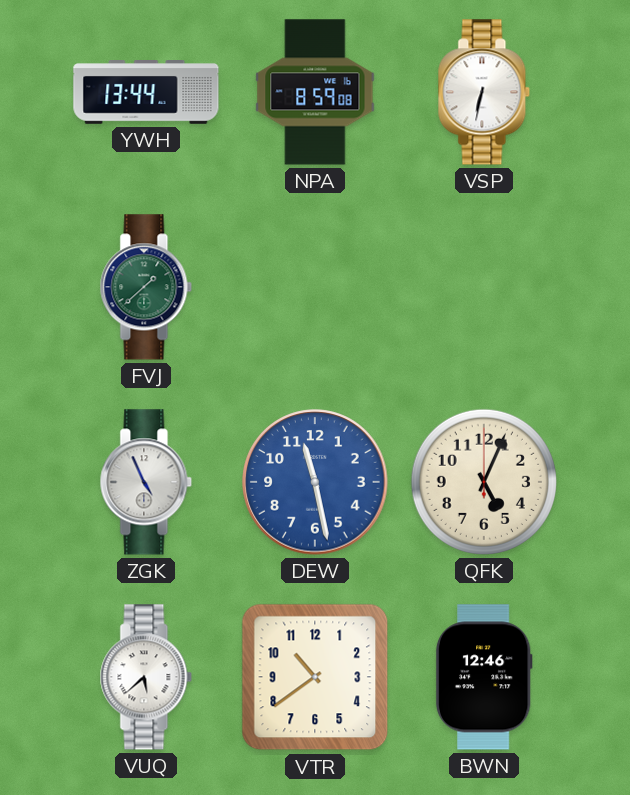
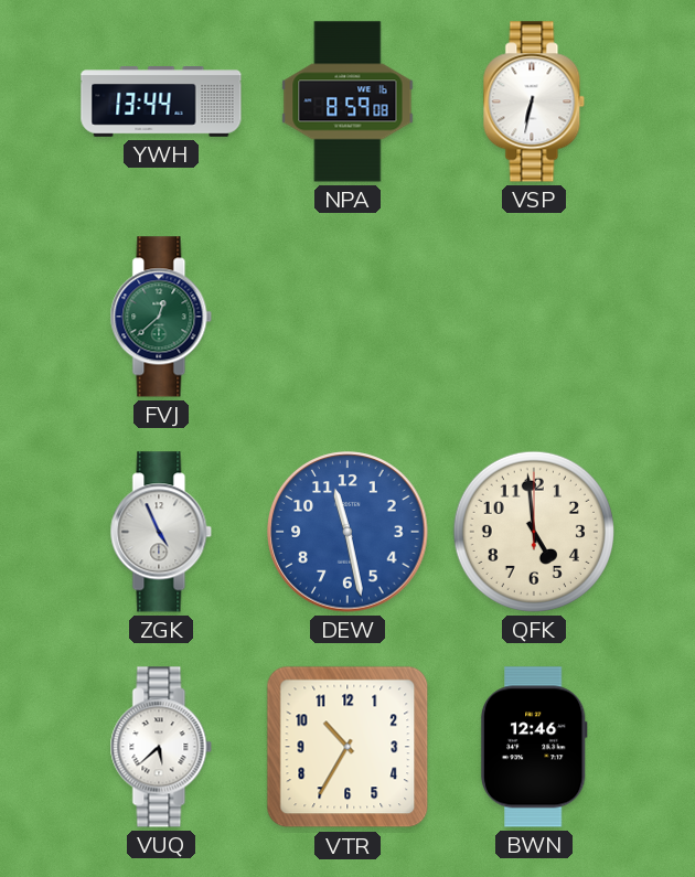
FVJ: 1:38 -> 12:38 (161, 317)
QFK: 5:04 -> 4:59 (534, 532)
VTR: 10:39 -> 10:35 (347, 747)
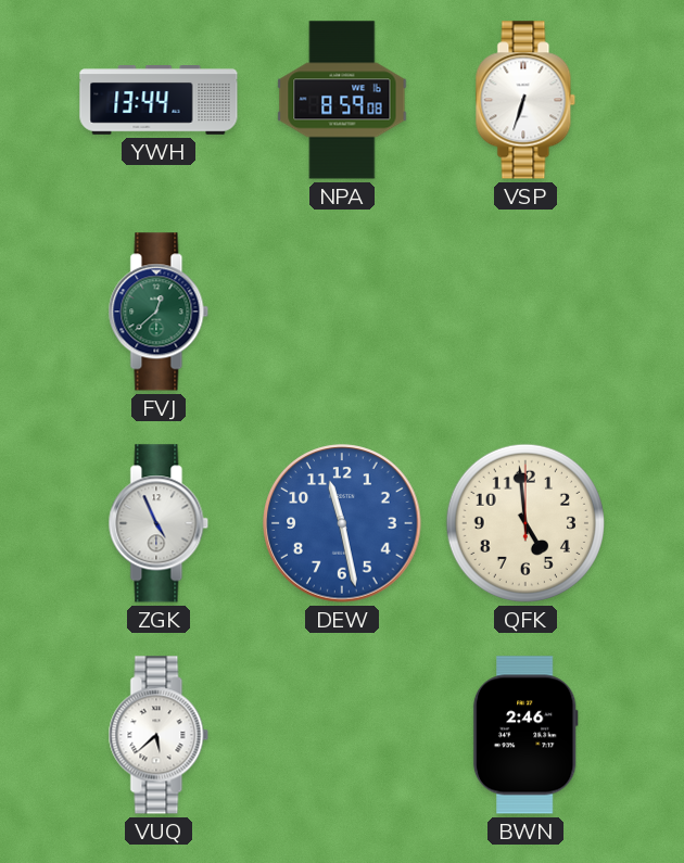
VSP: 6:32 -> 6:33 (525, 100)
VTR: 10:35 -> none (347, 747)
BWN: 12:46 -> 2:46 (525, 735)
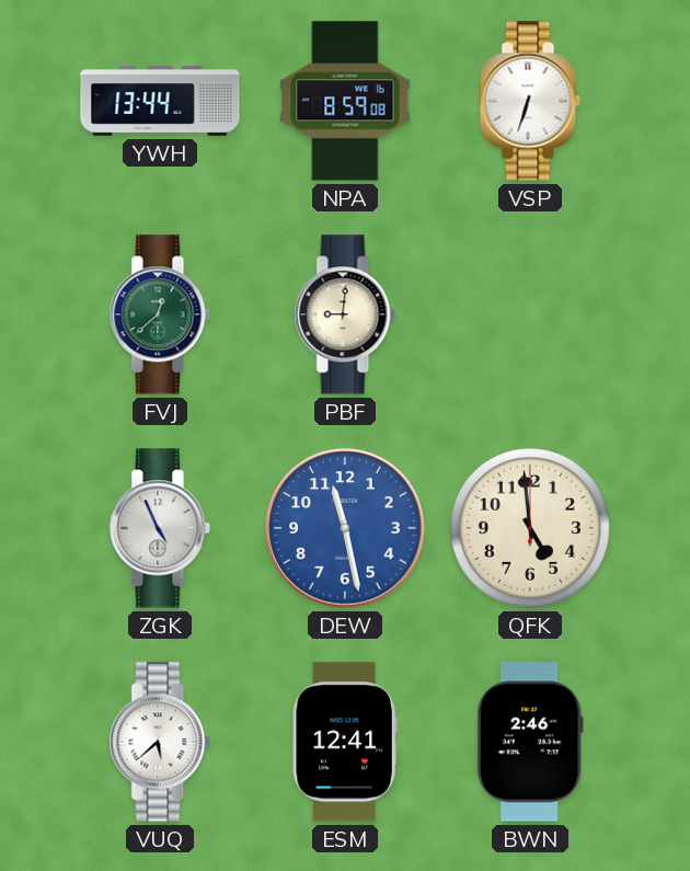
PBF: none -> 9:01 (345, 314)
ESM: none -> 12:41 (345, 742)
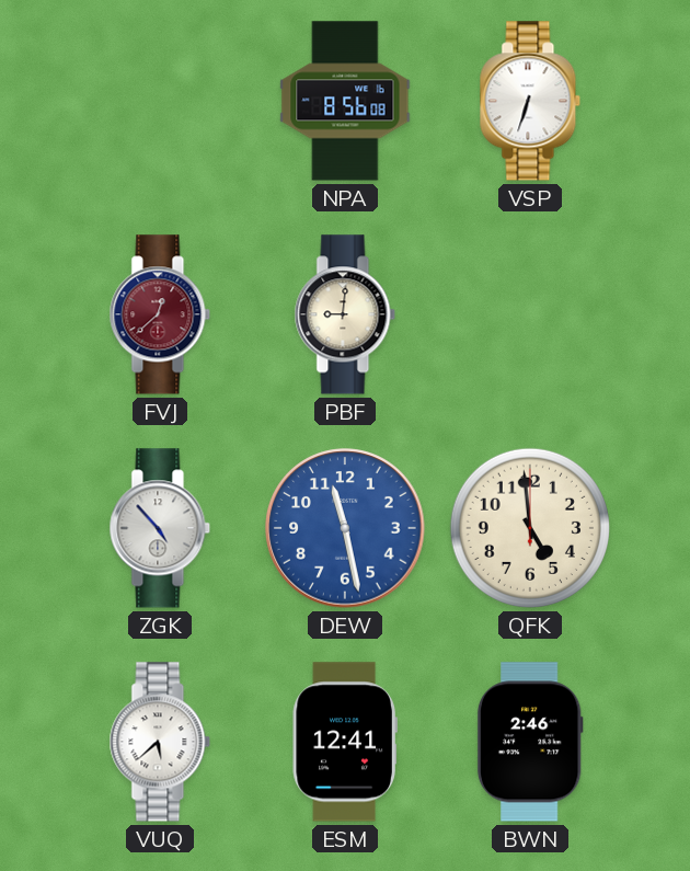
YWH: 13:44 -> none (160, 102)
NPA: 8:59 -> 8:56 (345, 101)
FVJ dial: green -> burgundy (160, 314)
ZGK: 4:56 -> 4:53 (160, 528)
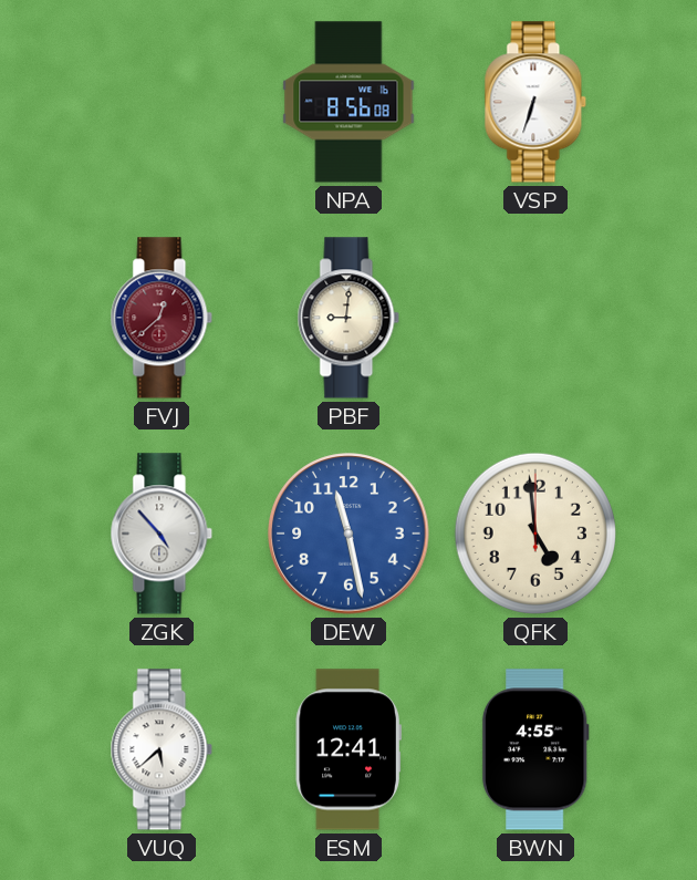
BWN: 2:46 -> 4:55 (535, 749)
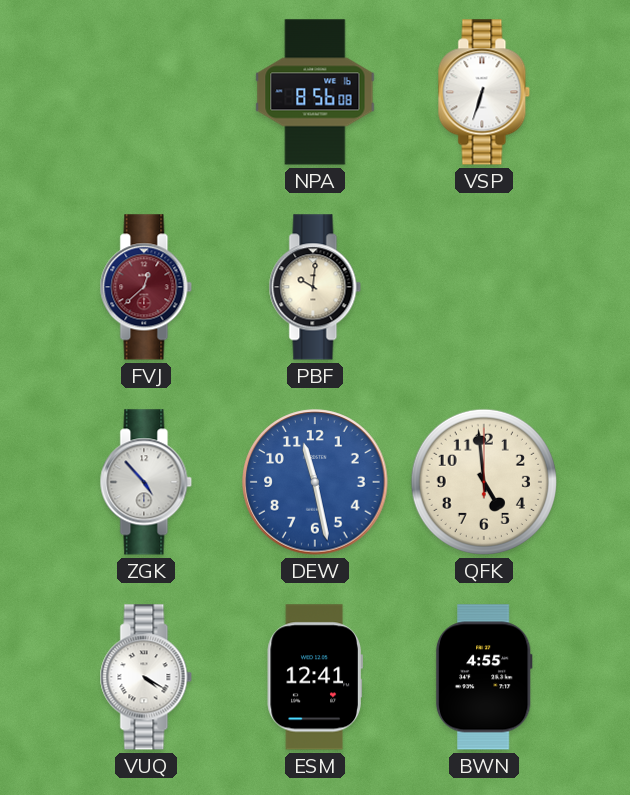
PBF: 9:01 -> 10:01 (315, 287)
VUQ: 5:38 -> 4:20 (146, 677)
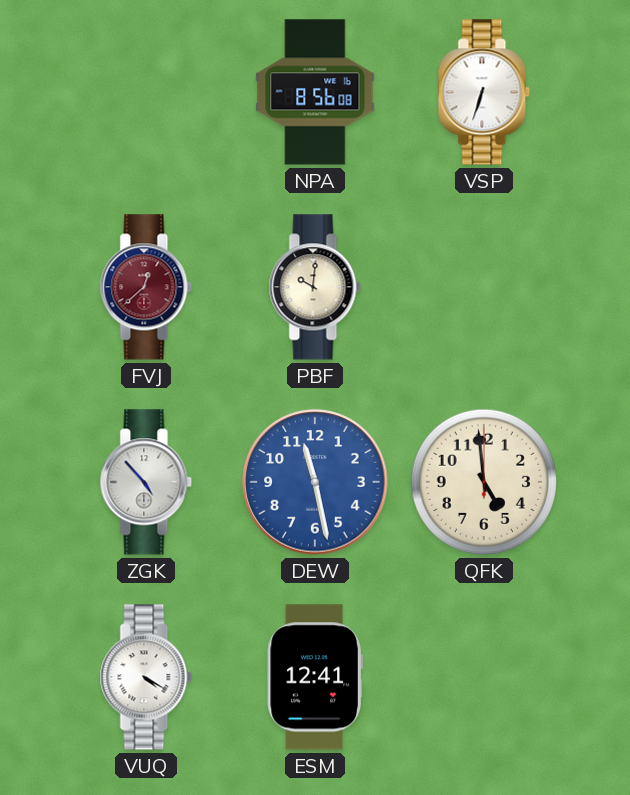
BWN: 4:55 -> none (484, 677)
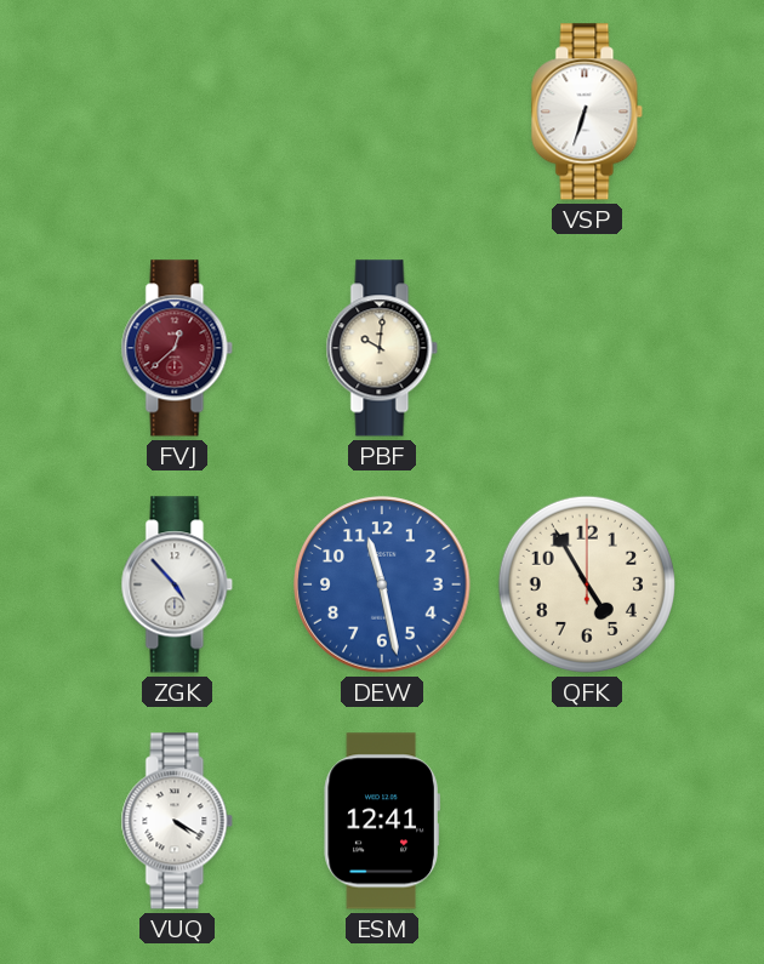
NPA: 8:56 -> none (315, 92)
QFK: 4:59 -> 4:55 (587, 584)
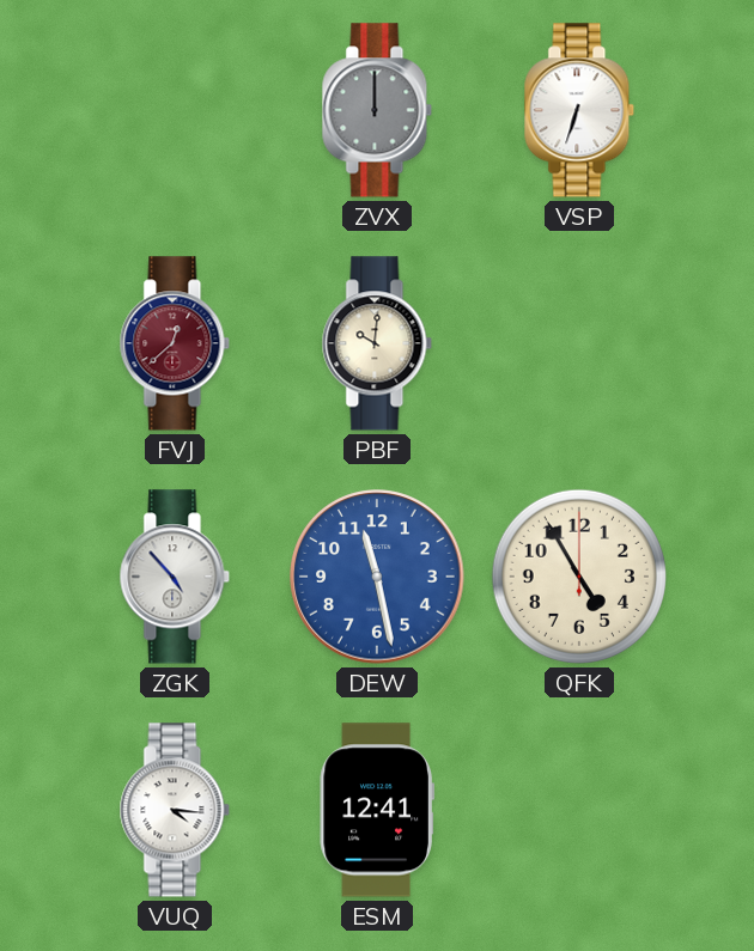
ZVX: none -> 12:00 (377, 110)
VUQ: 4:20 -> 4:16 (175, 810)
